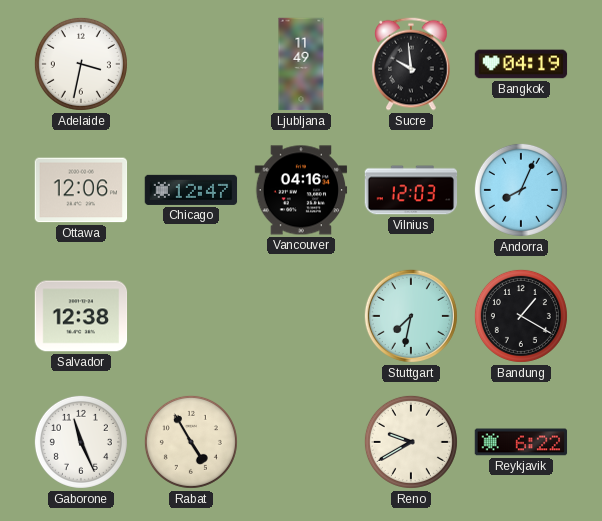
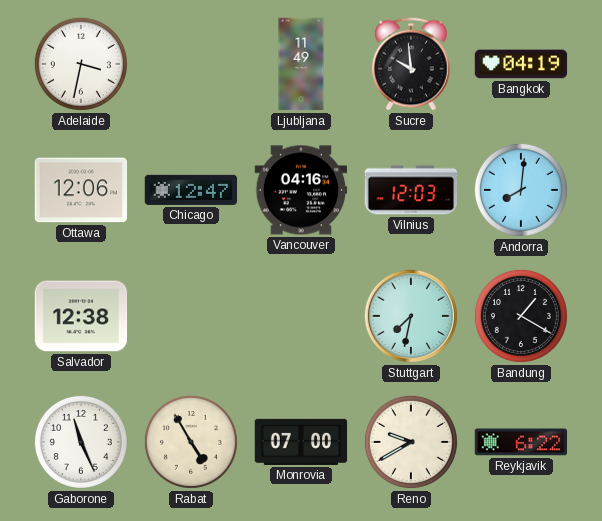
Andorra: 8:04 -> 8:01 (521, 190)
Monrovia: none -> 07:00 (301, 442)
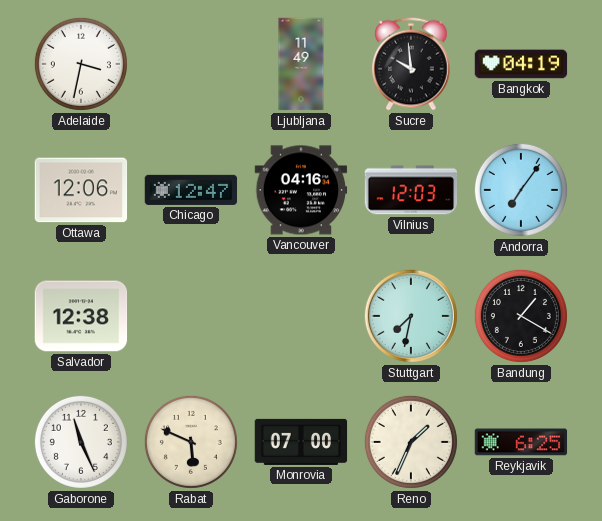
Andorra: 8:01 -> 7:06 (521, 190)
Rabat: 4:55 -> 5:49 (191, 442)
Reno: 9:40 -> 1:34 (411, 442)
Reykjavik: 6:22 -> 6:25 (521, 442)
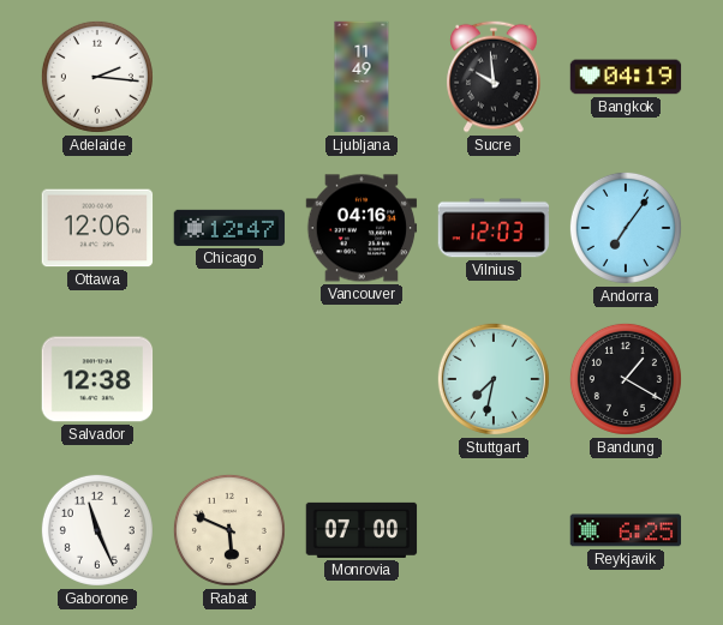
Adelaide: 3:32 -> 2:16 (97, 77)
Reno: 1:34 -> none (411, 442)
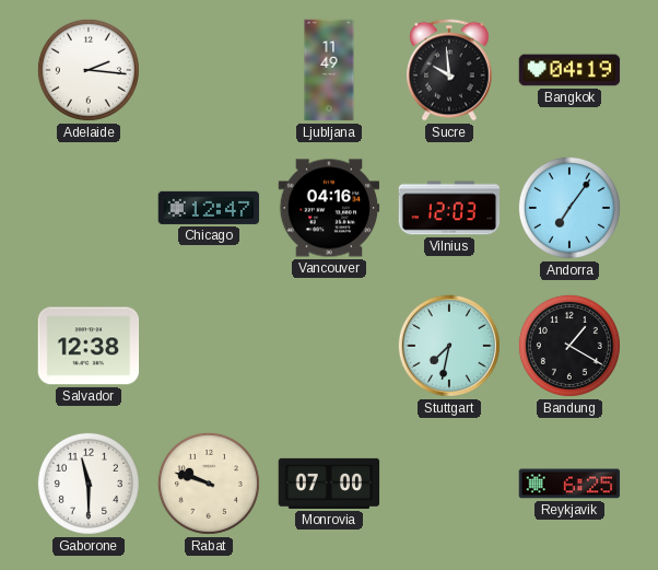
Ottawa: 12:06 -> none (97, 228)
Gaborone: 11:26 -> 11:30 (89, 484)
Rabat: 5:49 -> 9:48 (209, 484)
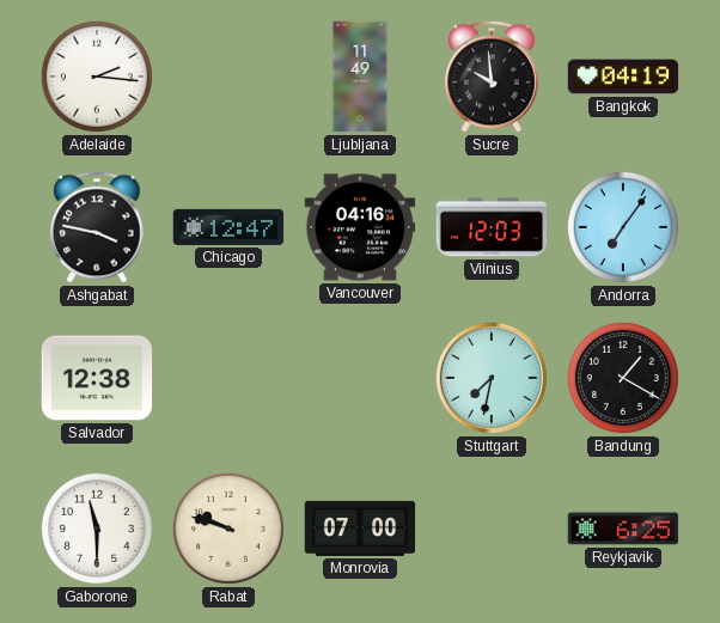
Ashgabat: none -> 3:47 (97, 227)
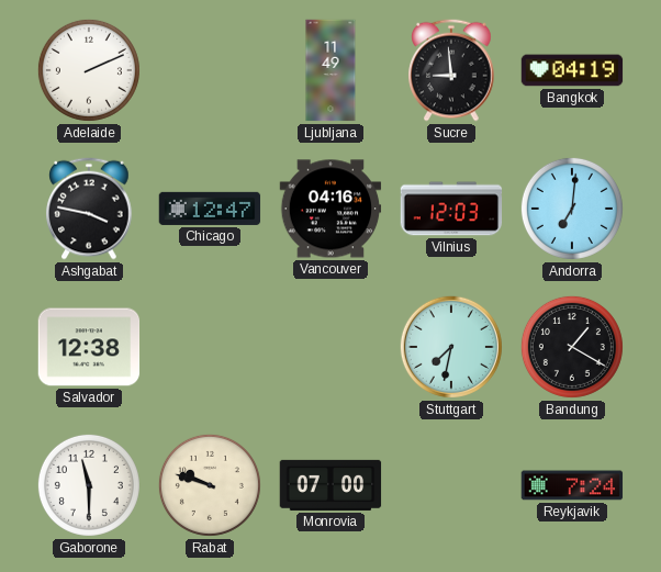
Adelaide: 2:16 -> 2:11 (89, 70)
Sucre: 9:59 -> 8:59 (451, 70)
Andorra: 7:06 -> 7:01 (572, 209)
Reykjavik: 6:25 -> 7:24 (572, 485)
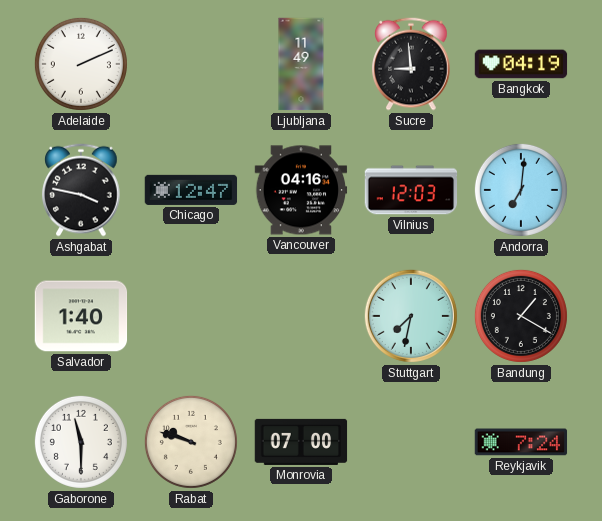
Salvador: 12:38 -> 1:40 (81, 316)
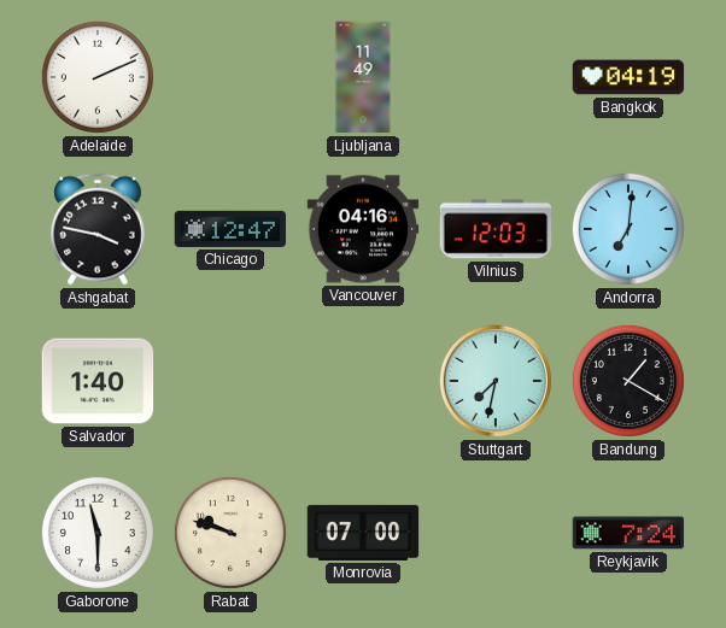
Sucre: 8:59 -> none (411, 64)
